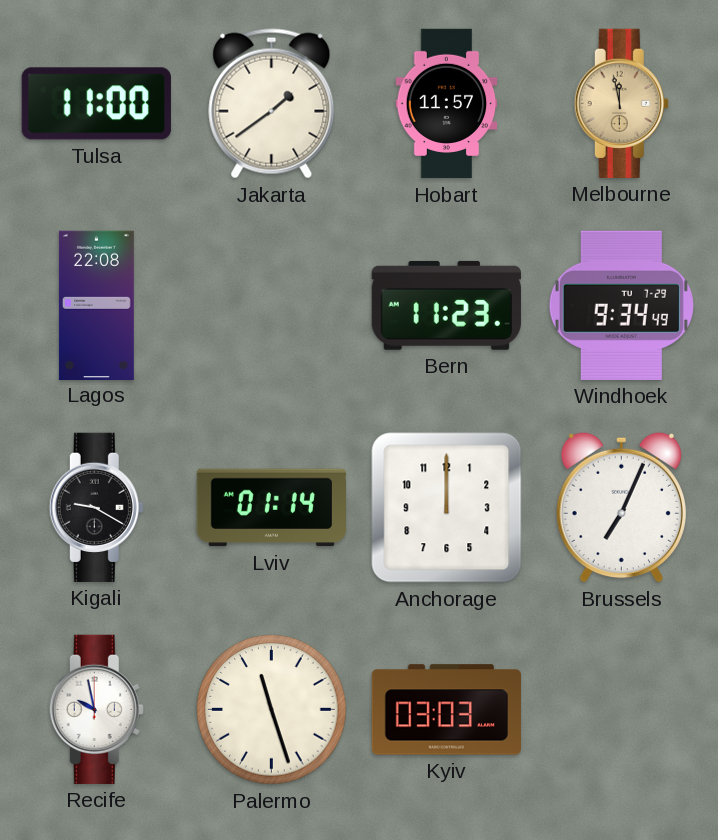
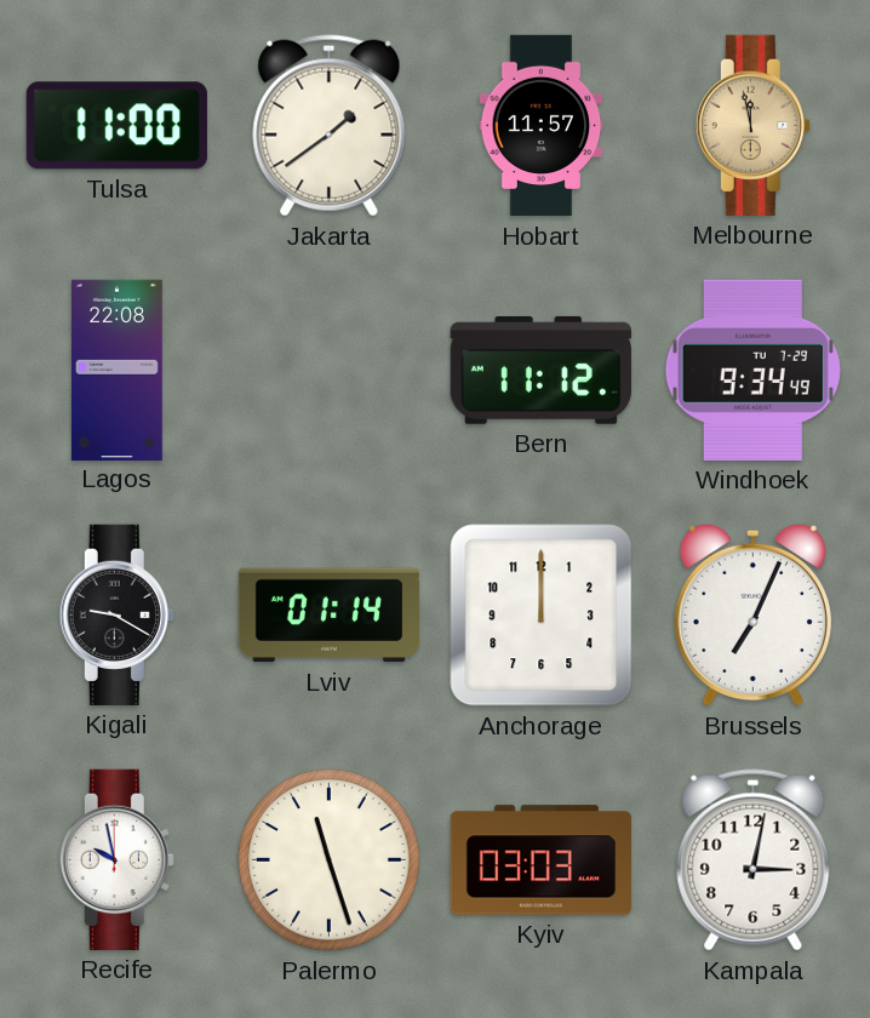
Bern: 11:23 -> 11:12 (540, 370)
Kampala: none -> 3:02 (754, 860)
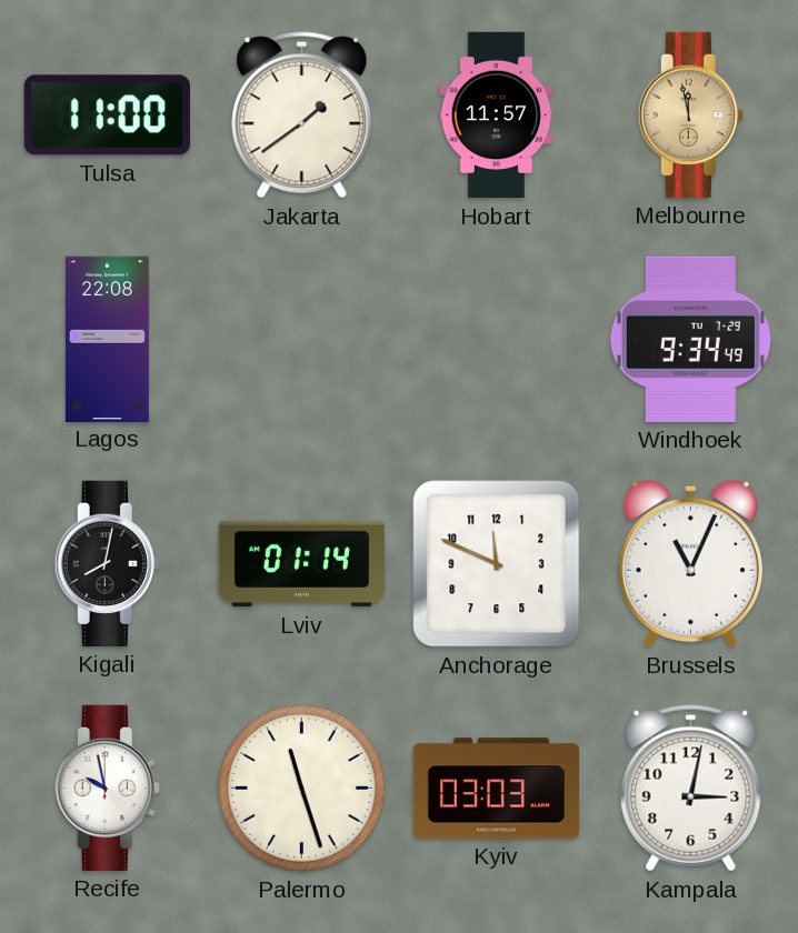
Bern: 11:12 -> none (540, 370)
Kigali: 9:20 -> 8:02 (107, 563)
Anchorage: 12:00 -> 11:49 (497, 564)
Brussels: 7:04 -> 11:04 (690, 563)
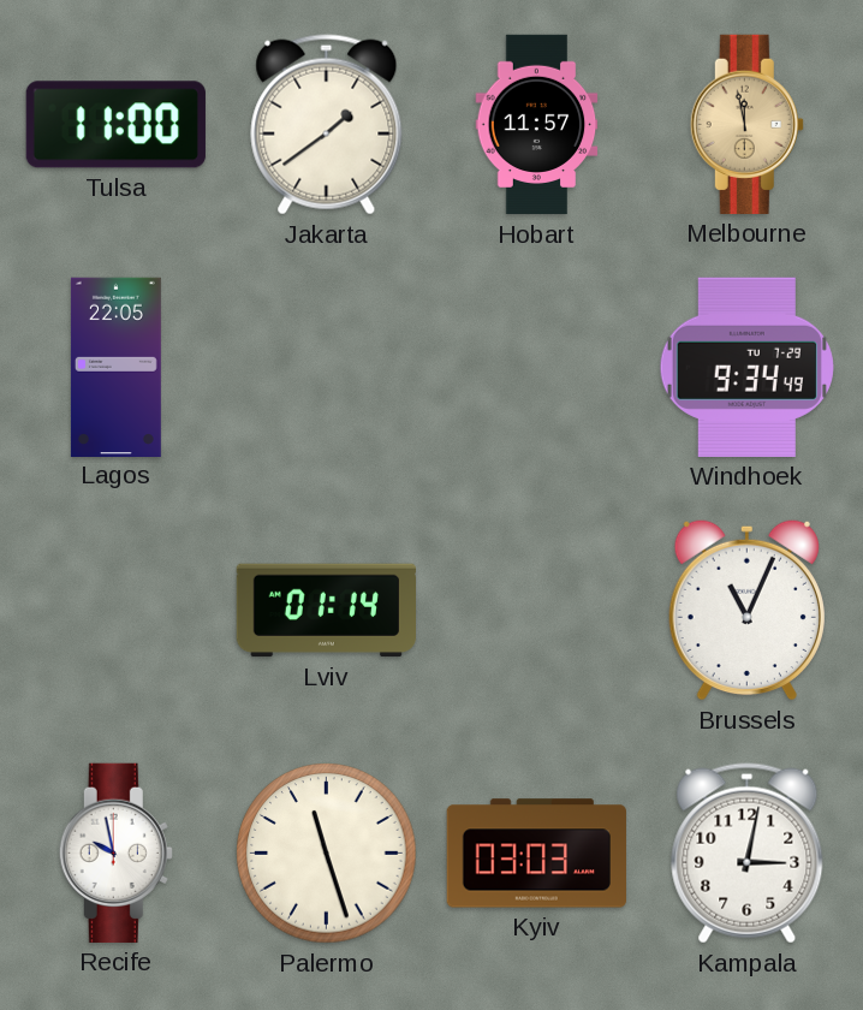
Lagos: 22:08 -> 22:05 (115, 367)
Kigali: 8:02 -> none (107, 563)
Anchorage: 11:49 -> none (497, 564)
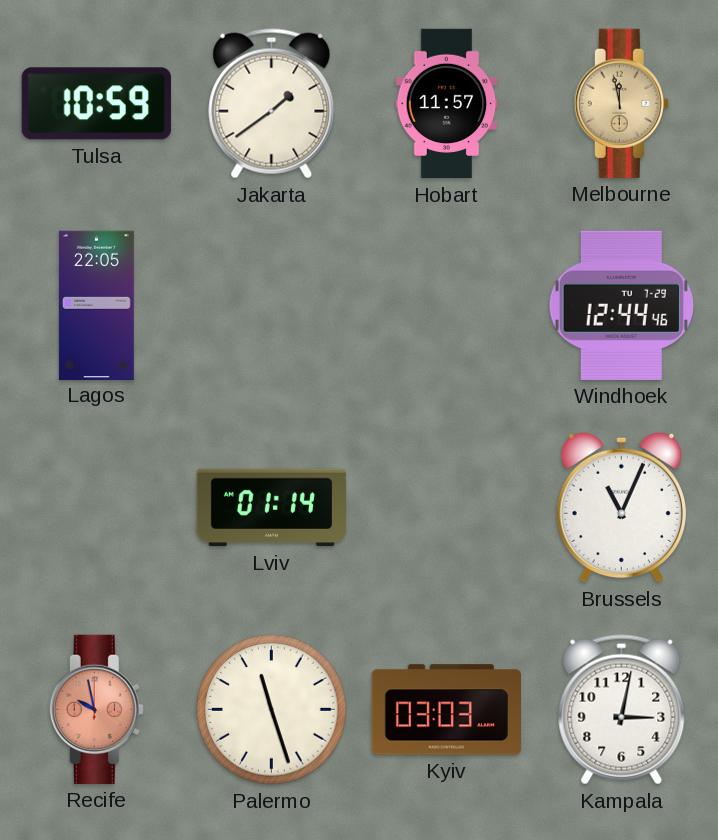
Tulsa: 11:00 -> 10:59 (96, 104)
Windhoek: 9:34 -> 12:44 (621, 305)
Recife dial: white -> salmon (96, 709)
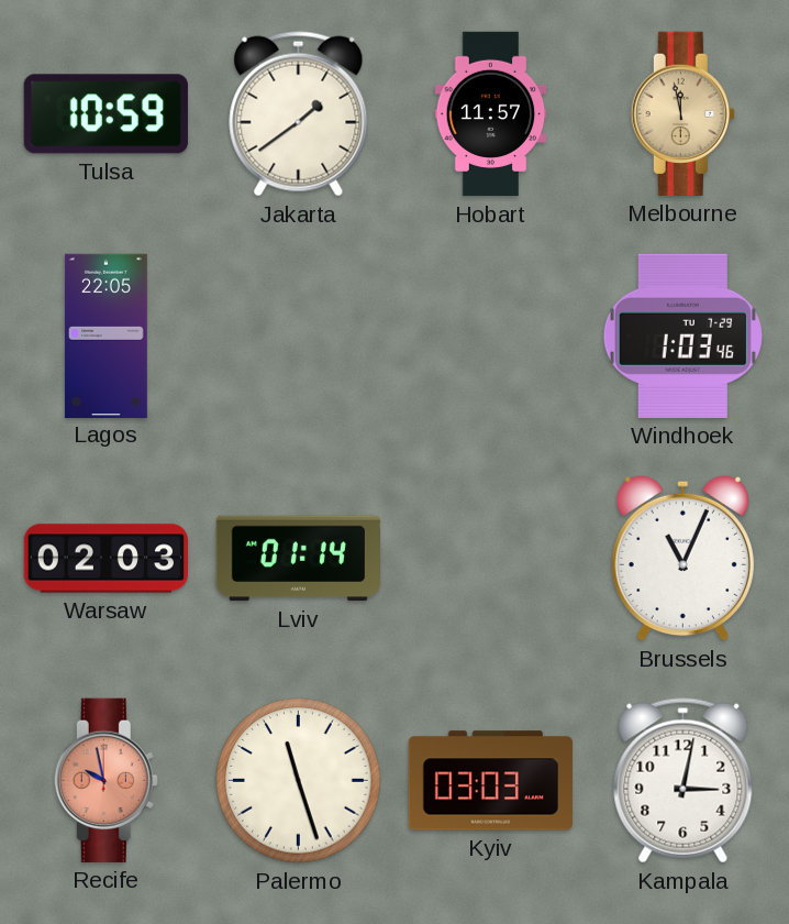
Windhoek: 12:44 -> 1:03 (682, 335)
Warsaw: none -> 02:03 (105, 559)
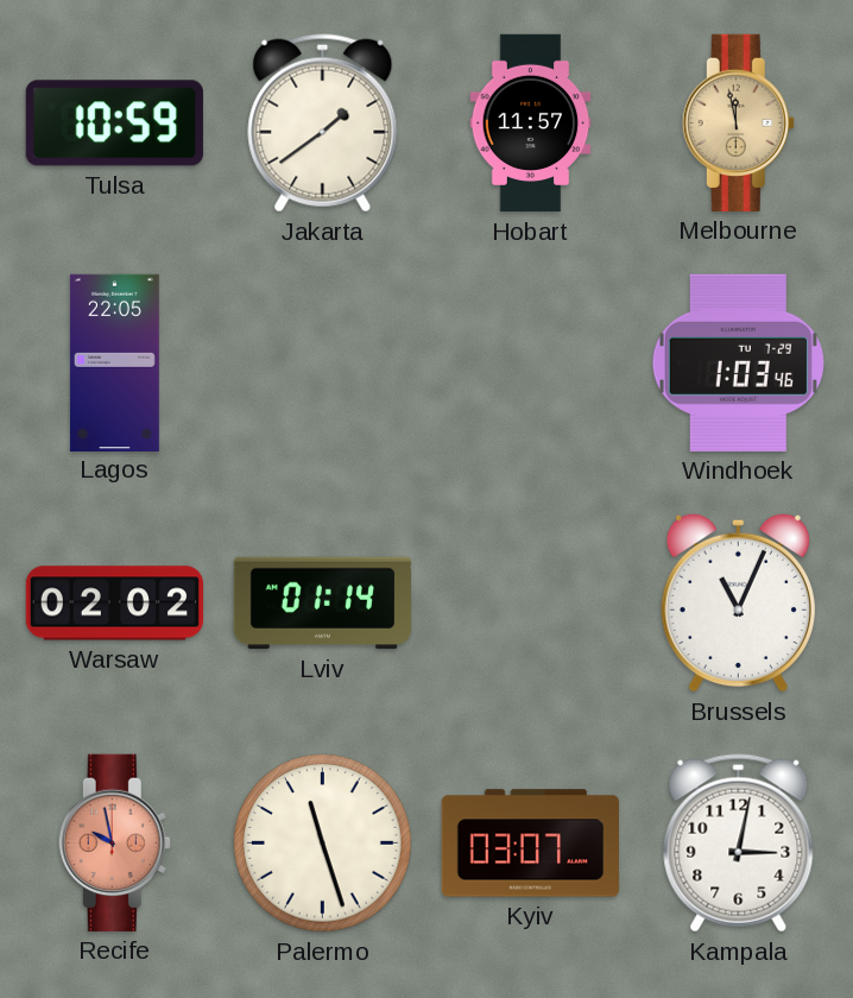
Warsaw: 02:03 -> 02:02 (114, 604)
Kyiv: 03:03 -> 03:07 (530, 844)
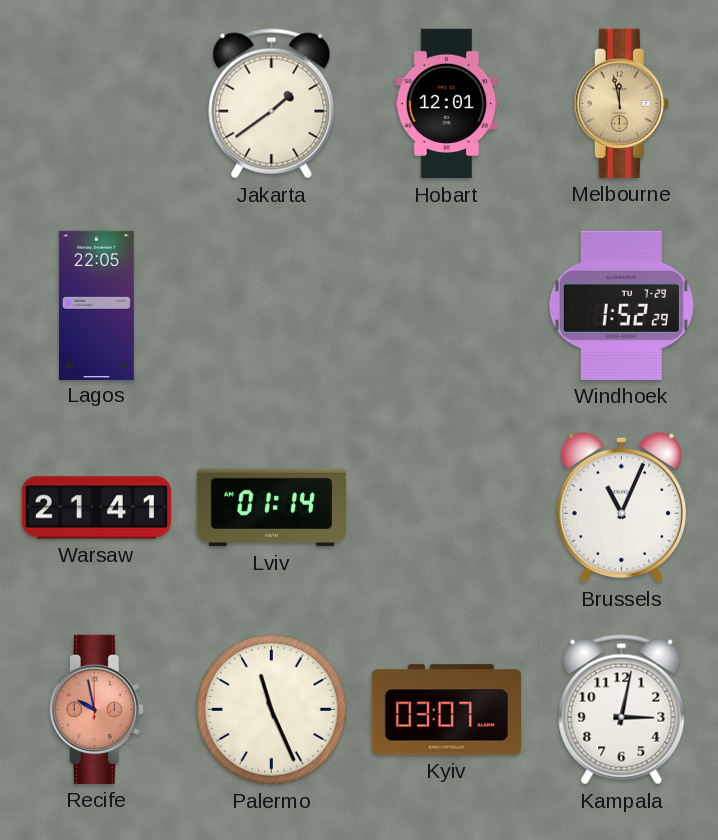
Tulsa: 10:59 -> none (114, 124)
Hobart: 11:57 -> 12:01 (447, 104)
Windhoek: 1:03 -> 1:52 (621, 305)
Warsaw: 02:02 -> 21:41 (96, 508)
Palermo: 11:27 -> 11:26 (272, 710)
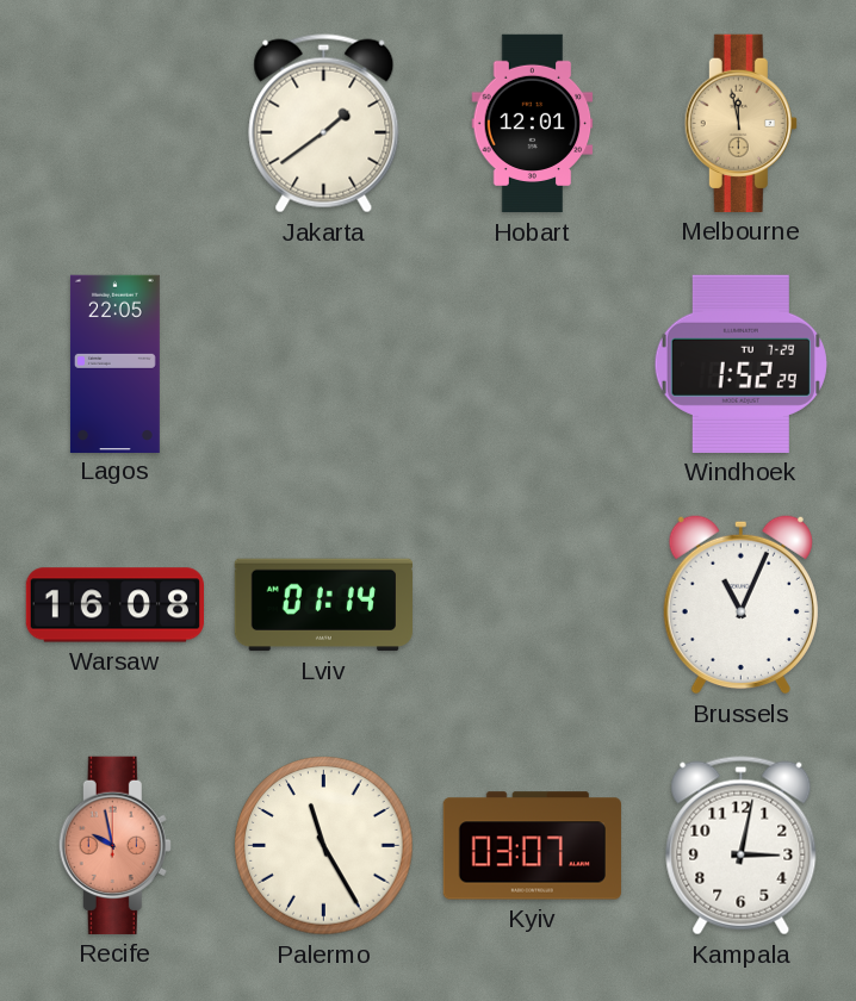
Warsaw: 21:41 -> 16:08 (114, 605)
Palermo: 11:26 -> 11:25 (324, 846)
